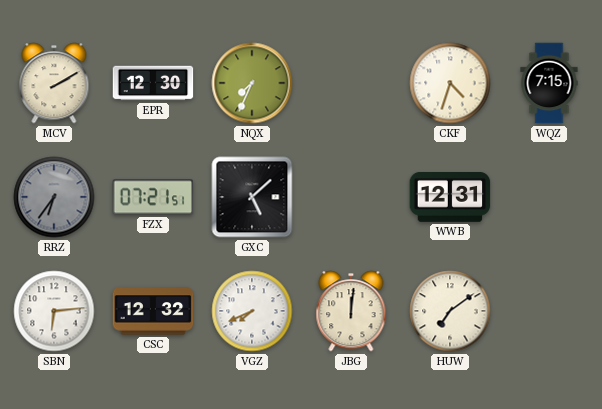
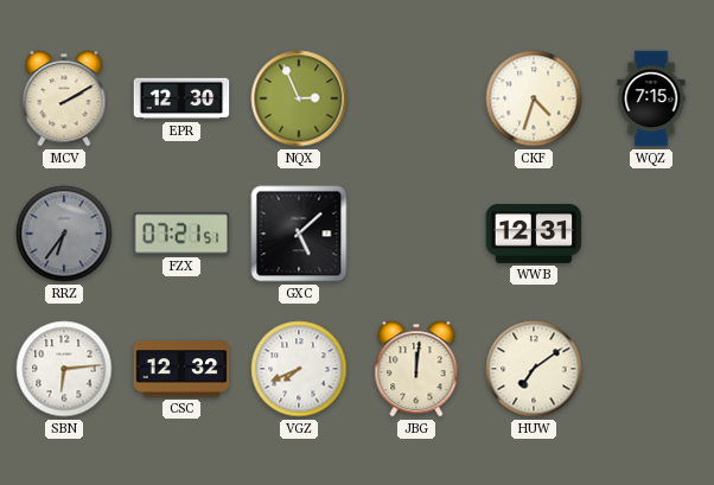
NQX: 7:34 -> 2:56 (299, 98)
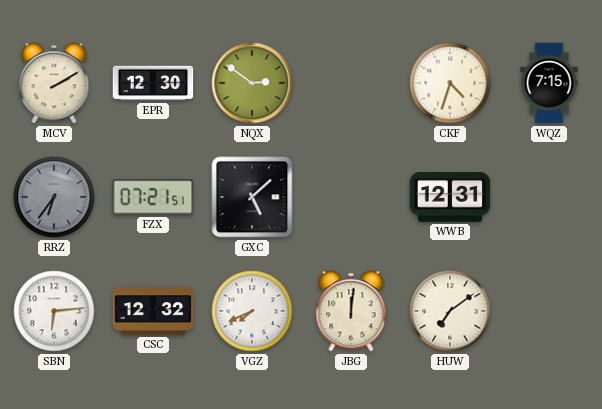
NQX: 2:56 -> 2:51 (252, 83)
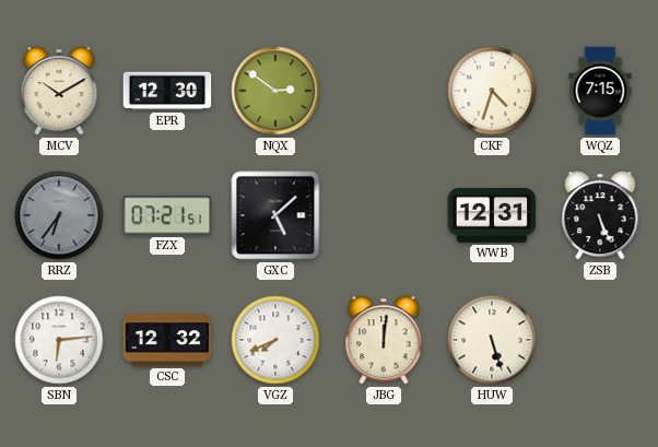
MCV: 2:10 -> 10:10 (59, 91)
ZSB: none -> 5:26 (600, 215)
HUW: 7:09 -> 5:27 (492, 340)
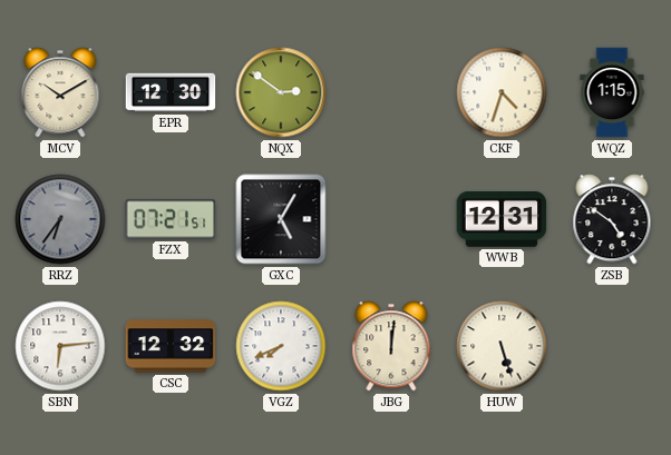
WQZ: 7:15 -> 1:15 (612, 92)
GXC: 5:08 -> 5:05 (281, 219)
ZSB: 5:26 -> 4:51 (612, 219)
